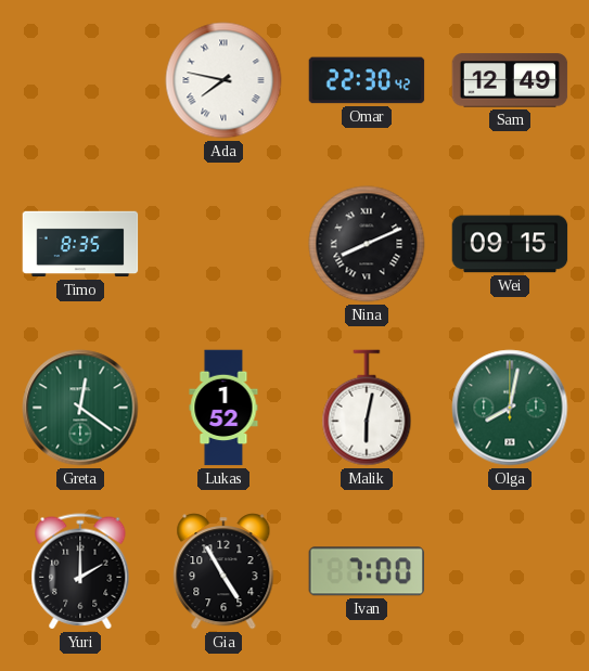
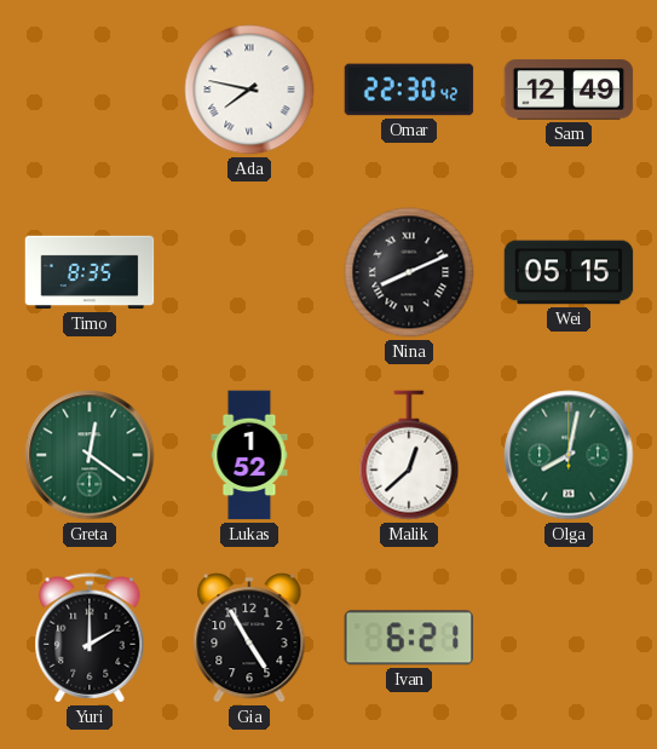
Wei: 09:15 -> 05:15 (569, 272)
Malik: 6:02 -> 12:38 (409, 455)
Ivan: 7:00 -> 6:21 (408, 638)
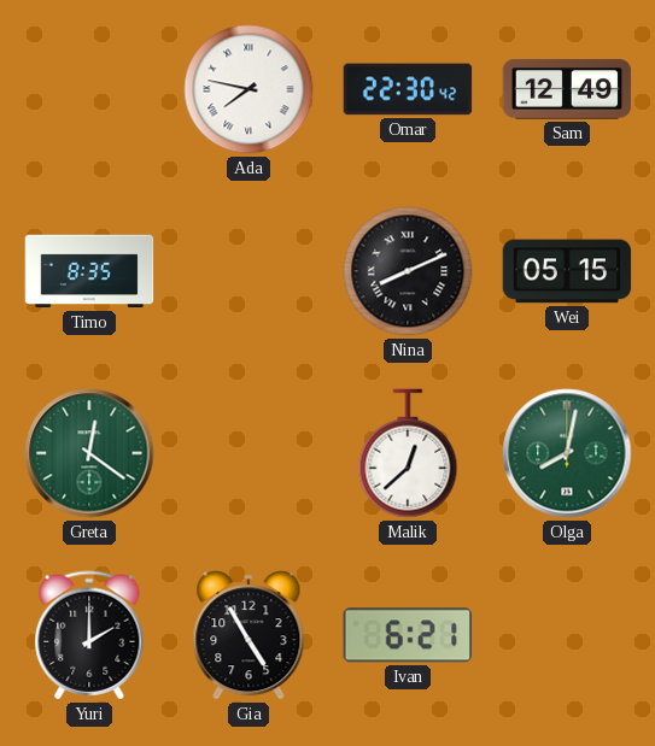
Lukas: 1:52 -> none (249, 455)
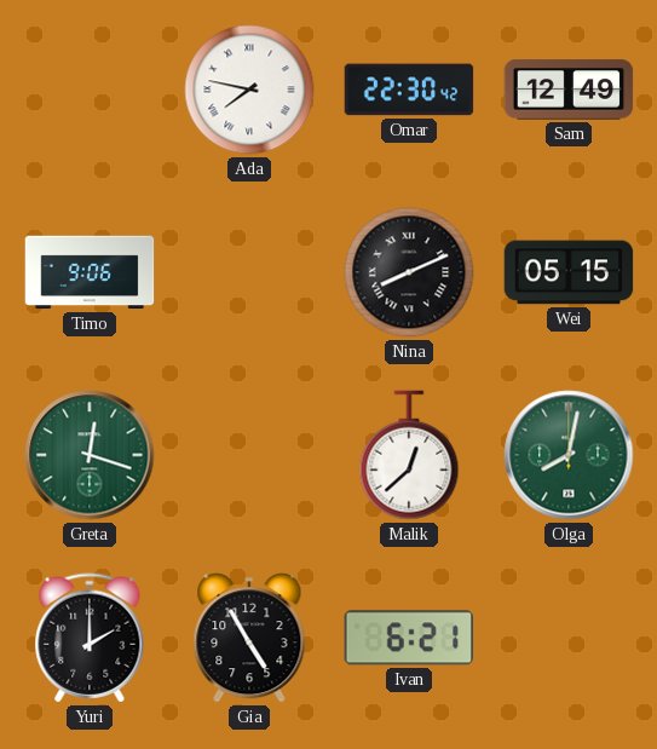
Timo: 8:35 -> 9:06 (90, 272)
Greta: 12:21 -> 12:18 (90, 455)
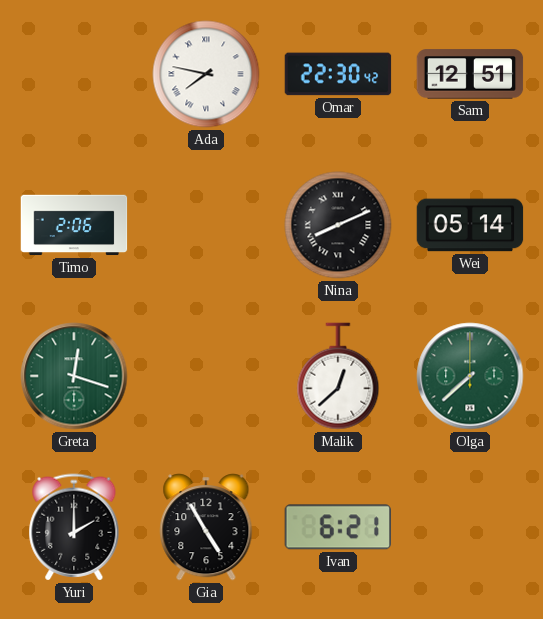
Sam: 12:49 -> 12:51 (470, 74)
Timo: 9:06 -> 2:06 (74, 225)
Wei: 05:15 -> 05:14 (470, 225)
Olga: 8:02 -> 7:38 (470, 376)
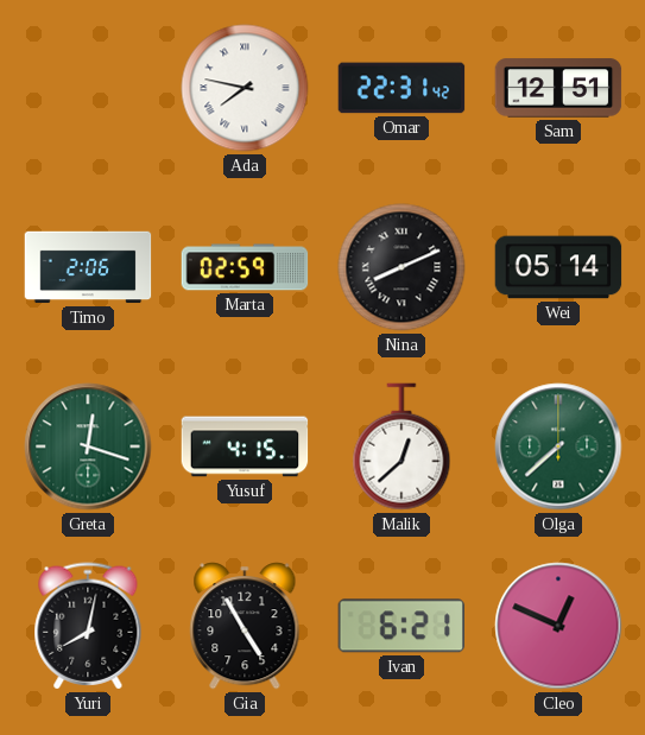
Omar: 22:30 -> 22:31 (401, 88)
Marta: none -> 02:59 (245, 267)
Yusuf: none -> 4:15 (245, 446)
Yuri: 2:00 -> 8:02 (88, 626)
Cleo: none -> 12:49 (558, 626)
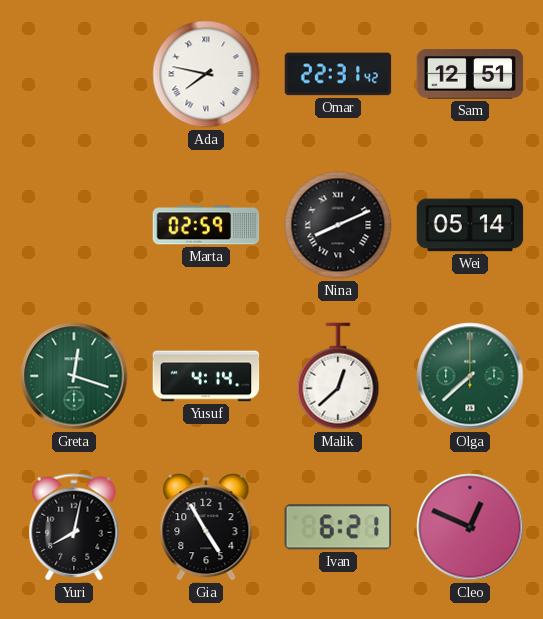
Timo: 2:06 -> none (88, 267)
Yusuf: 4:15 -> 4:14 (206, 376)
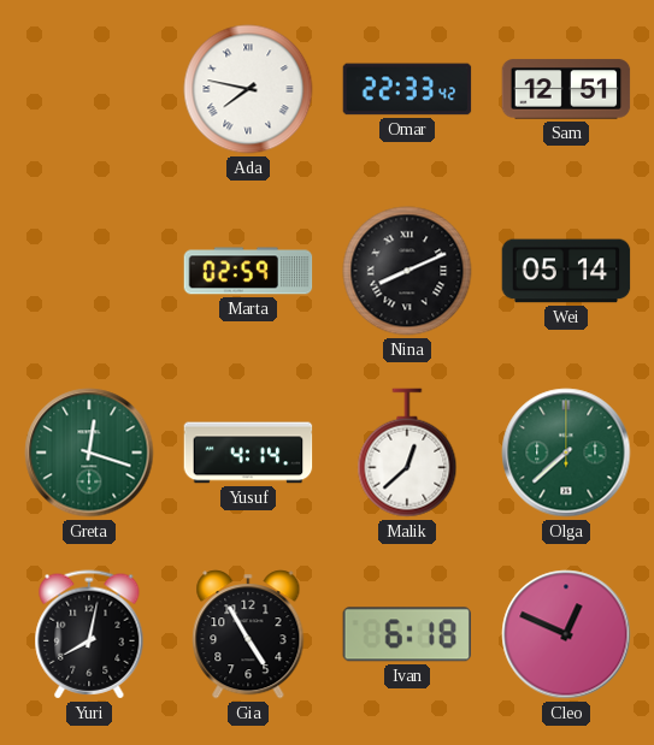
Omar: 22:31 -> 22:33 (407, 89)
Ivan: 6:21 -> 6:18 (406, 634)
